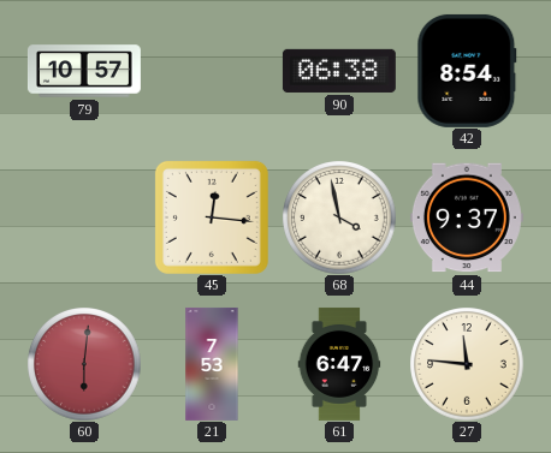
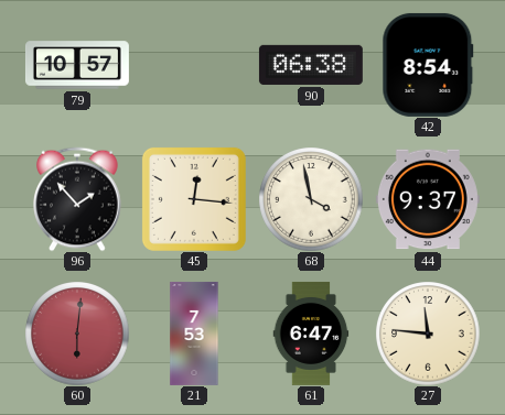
96: none -> 1:53 (77, 199)
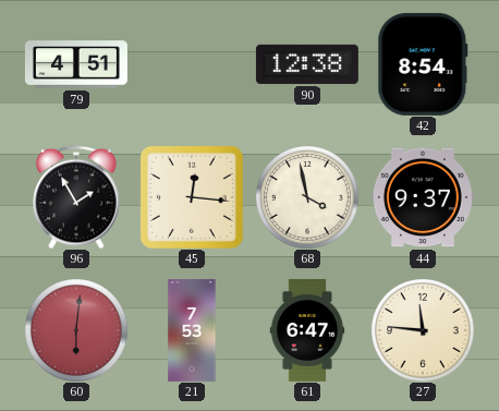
79: 10:57 -> 4:51 (76, 64)
90: 06:38 -> 12:38 (307, 64)
96: 1:53 -> 1:55 (76, 197)
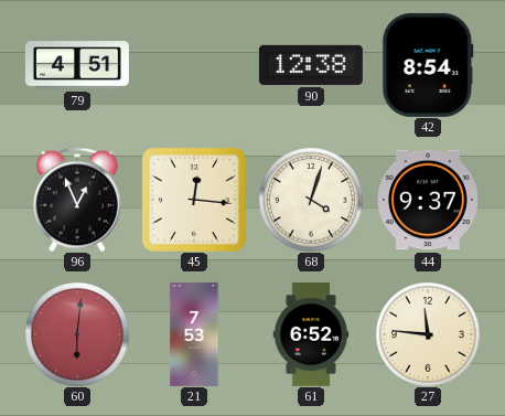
96: 1:55 -> 12:56 (77, 200)
68: 3:58 -> 4:03 (311, 200)
61: 6:47 -> 6:52 (311, 334)
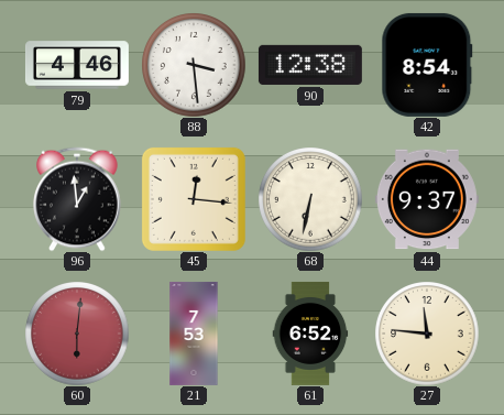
79: 4:51 -> 4:46 (77, 65)
88: none -> 3:29 (194, 65)
96: 12:56 -> 12:59 (77, 199)
68: 4:03 -> 6:32 (310, 199)
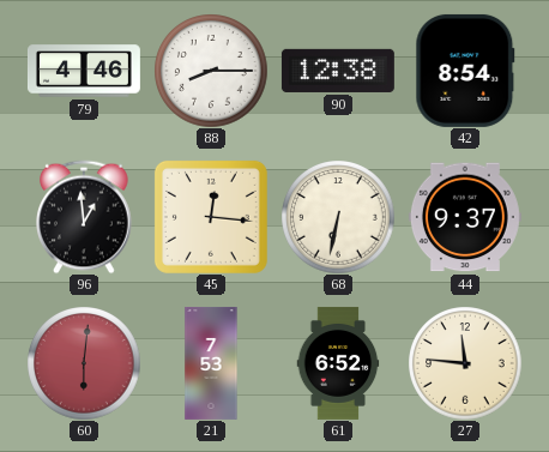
88: 3:29 -> 8:15 (211, 71)
